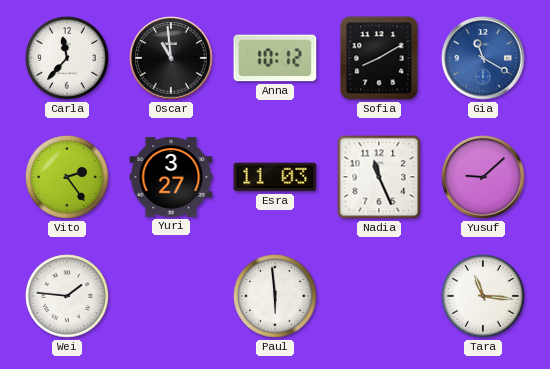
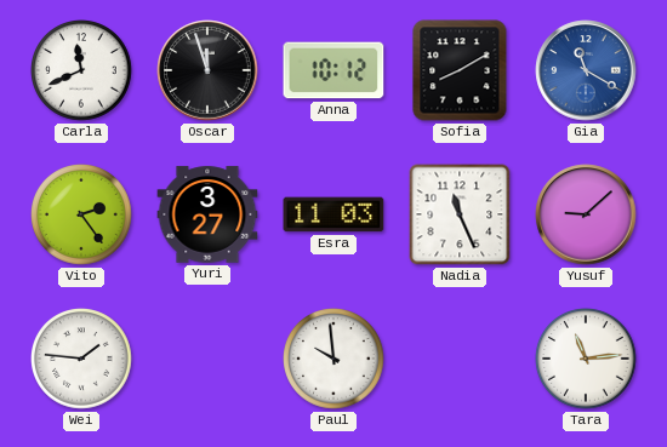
Carla: 11:37 -> 11:41 (82, 71)
Oscar: 10:59 -> 11:57 (207, 70)
Paul: 5:59 -> 9:59 (335, 360)
Tara: 11:16 -> 11:14 (587, 360)
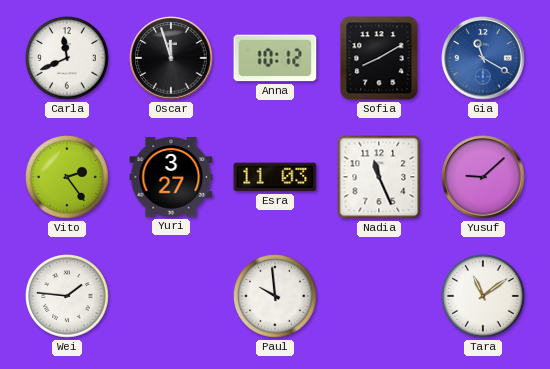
Tara: 11:14 -> 11:09 (484, 297)
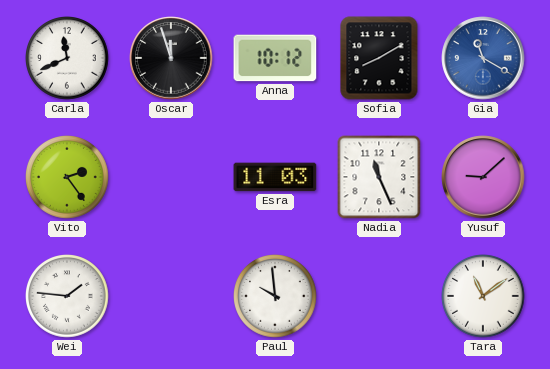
Yuri: 3:27 -> none (171, 177)
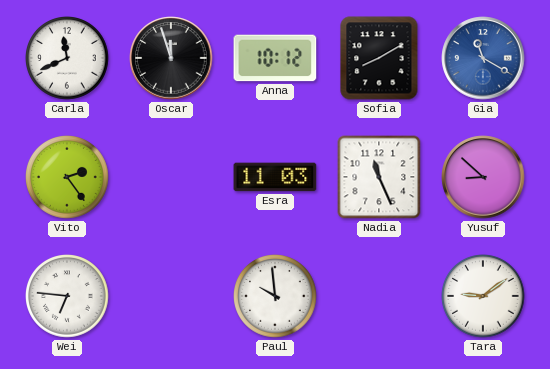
Yusuf: 9:08 -> 8:52 (483, 177)
Wei: 1:46 -> 6:46 (68, 297)
Tara: 11:09 -> 9:09 (484, 297)
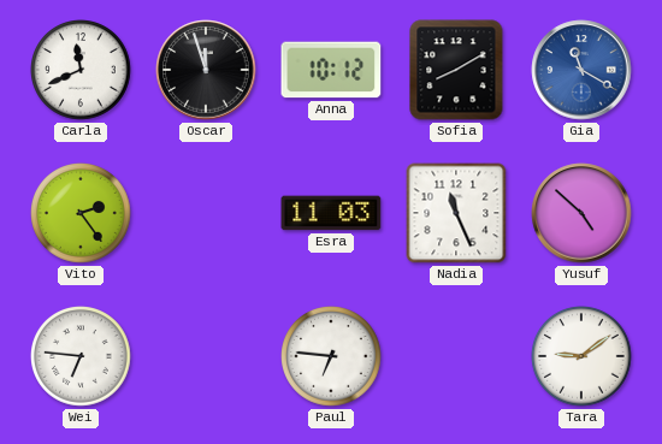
Yusuf: 8:52 -> 4:52 (581, 213)
Paul: 9:59 -> 6:46 (332, 357)
